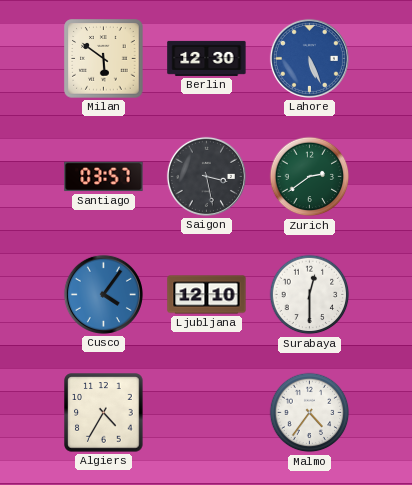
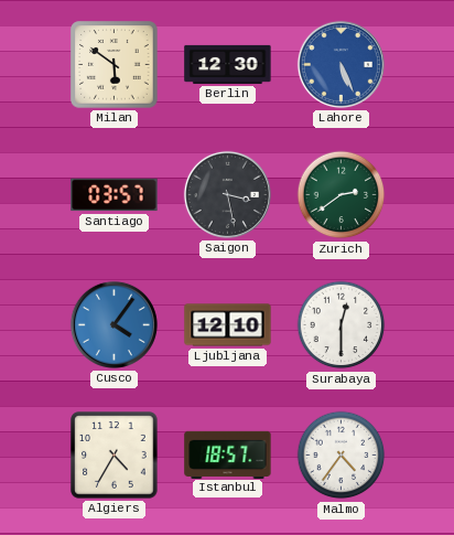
Istanbul: none -> 18:57 (228, 454)
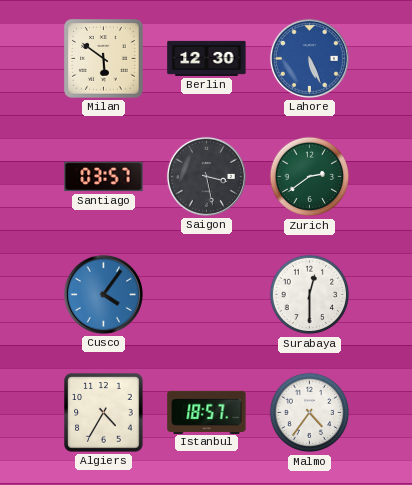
Ljubljana: 12:10 -> none (228, 325)
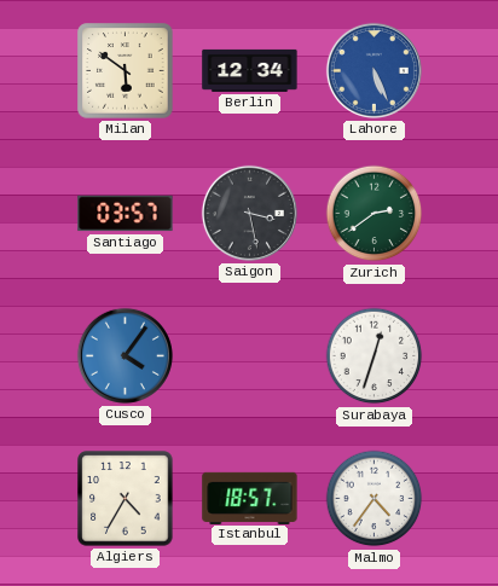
Berlin: 12:30 -> 12:34 (250, 70)
Surabaya: 12:30 -> 12:33 (375, 356)
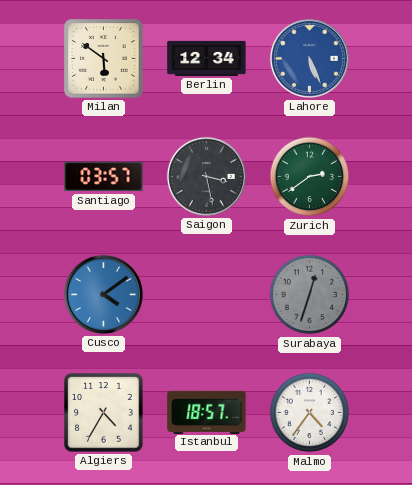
Cusco: 4:06 -> 4:09 (103, 294)
Surabaya dial: white -> grey (310, 295)
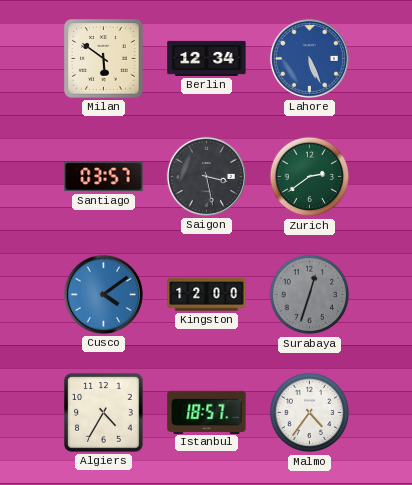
Kingston: none -> 12:00 (207, 295)
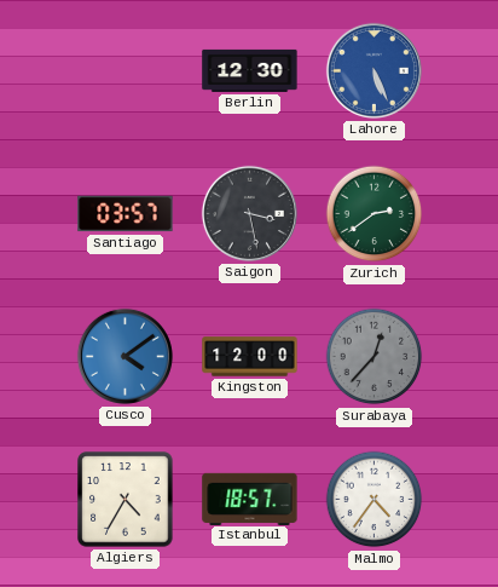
Milan: 5:51 -> none (104, 59)
Berlin: 12:34 -> 12:30 (250, 70)
Surabaya: 12:33 -> 12:37 (375, 357)
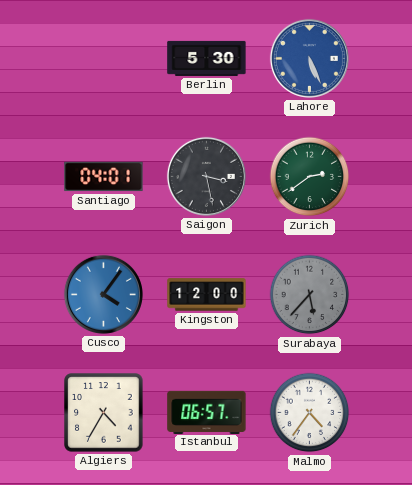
Berlin: 12:30 -> 5:30 (207, 58)
Santiago: 03:57 -> 04:01 (104, 177)
Cusco: 4:09 -> 4:06 (103, 294)
Surabaya: 12:37 -> 5:37 (310, 295)
Istanbul: 18:57 -> 06:57 (207, 412)
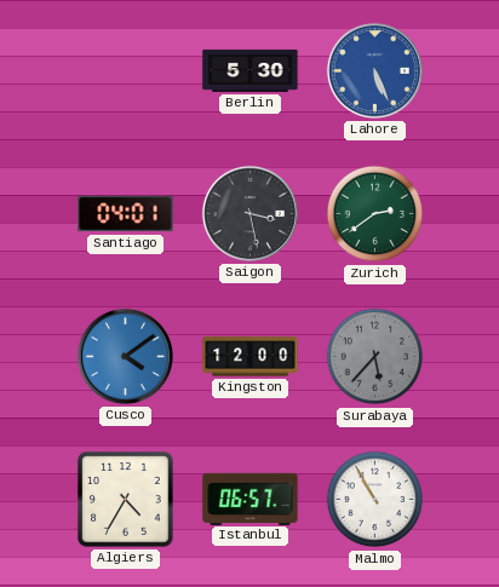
Cusco: 4:06 -> 4:09 (125, 356)
Malmo: 4:36 -> 10:55 (375, 500)
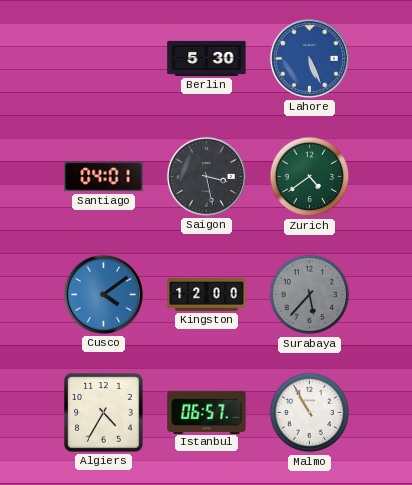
Zurich: 2:39 -> 4:39 (310, 177)
